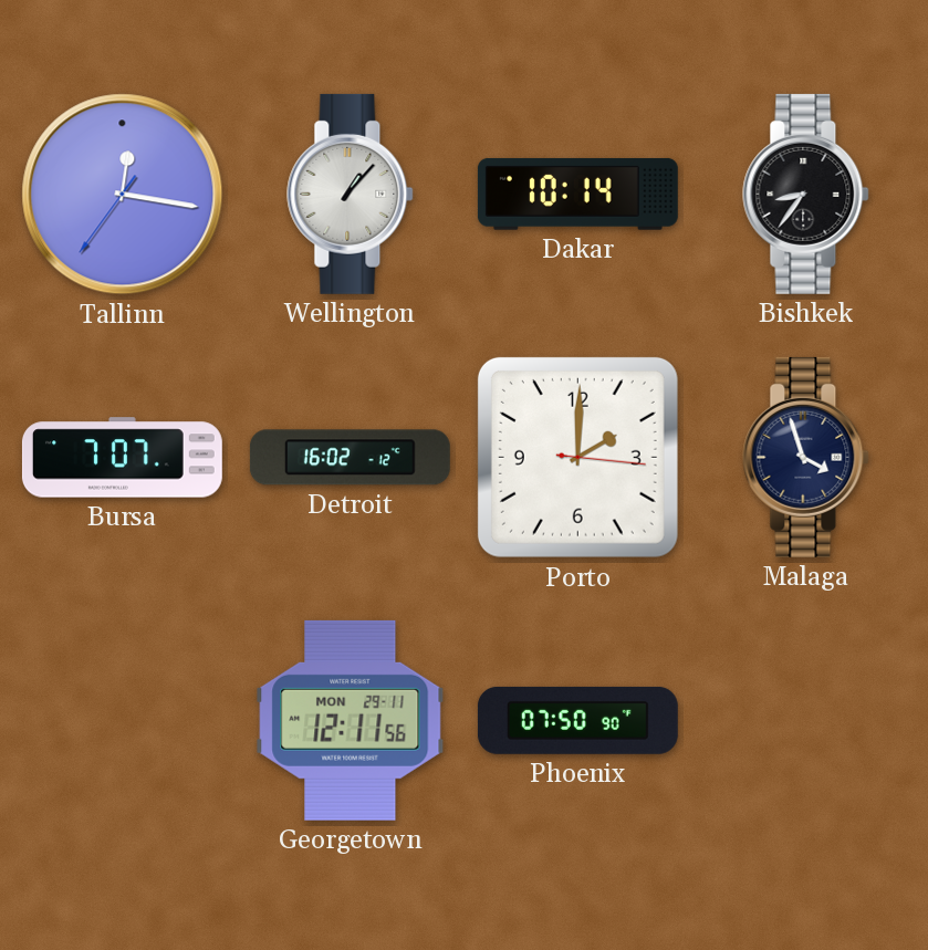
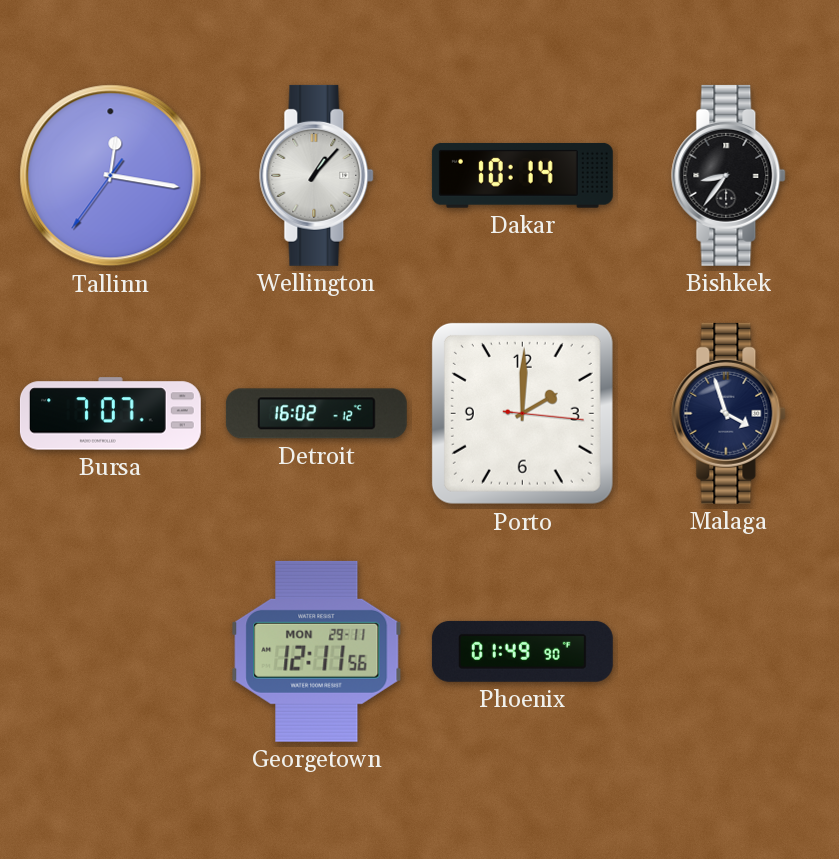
Phoenix: 07:50 -> 01:49 (522, 651)
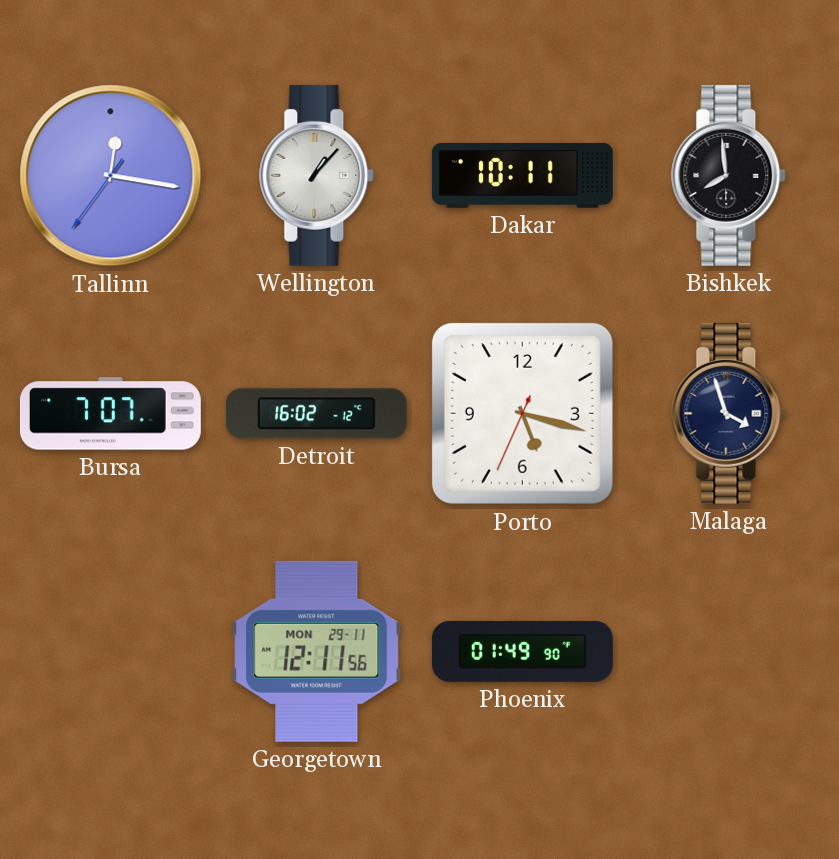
Dakar: 10:14 -> 10:11 (522, 175)
Bishkek: 8:36 -> 7:59 (729, 175)
Porto: 2:00 -> 5:17 (522, 413)
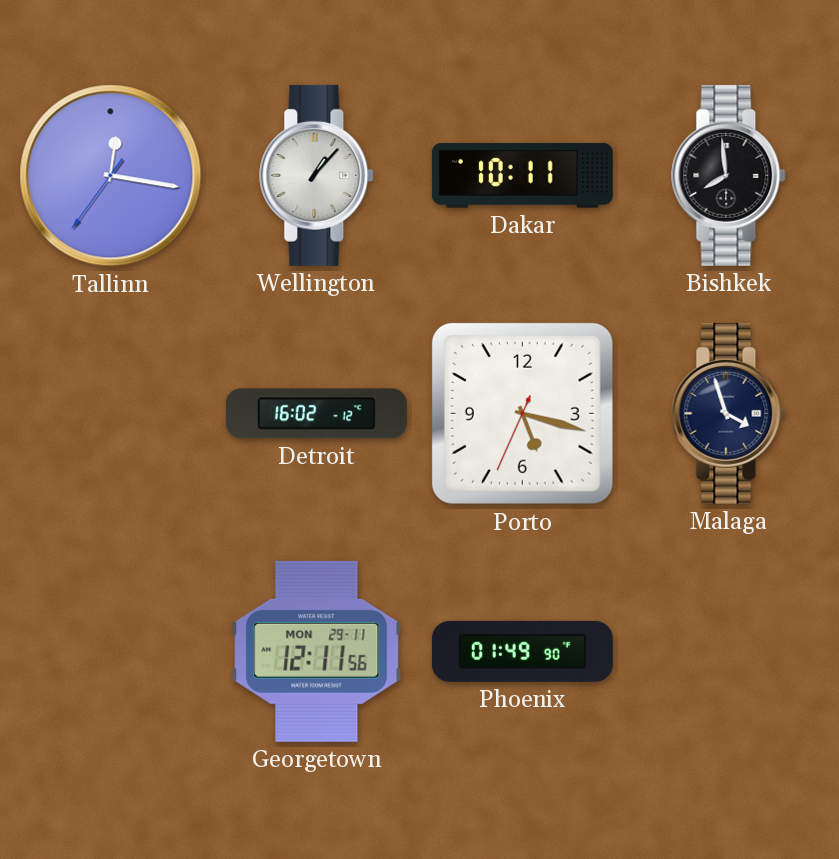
Bursa: 7:07 -> none (110, 414)
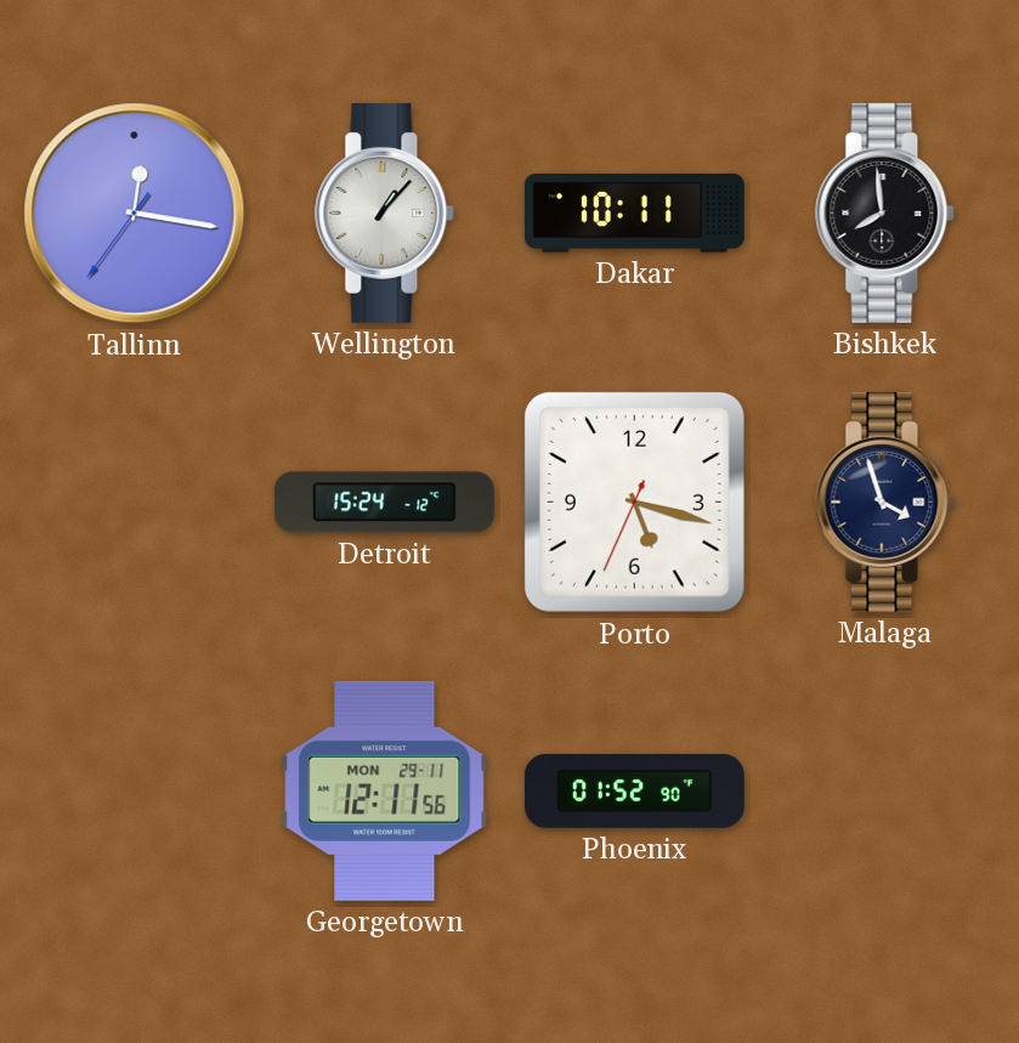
Detroit: 16:02 -> 15:24 (384, 503)
Phoenix: 01:49 -> 01:52 (634, 790)
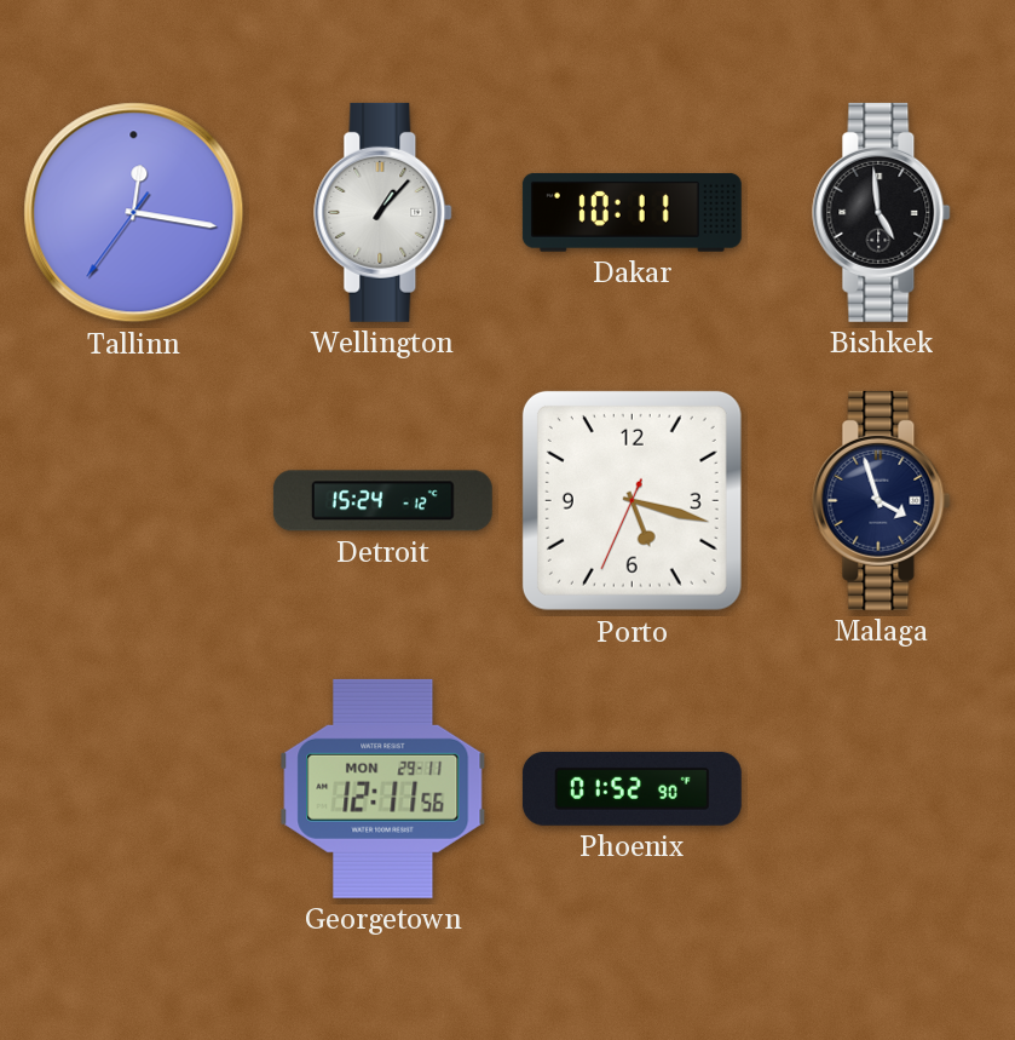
Bishkek: 7:59 -> 4:59 (882, 212)
